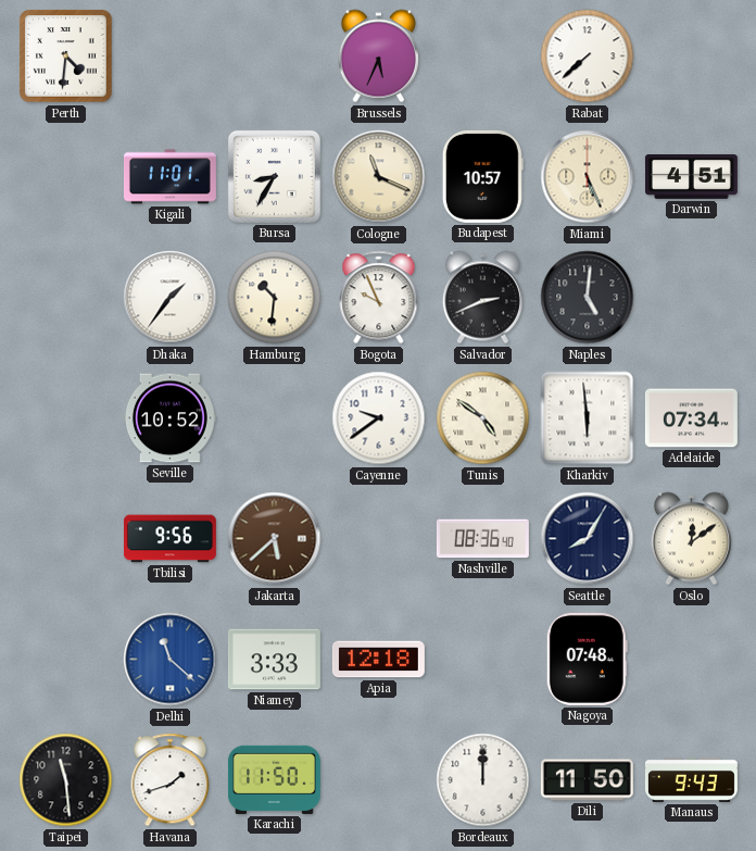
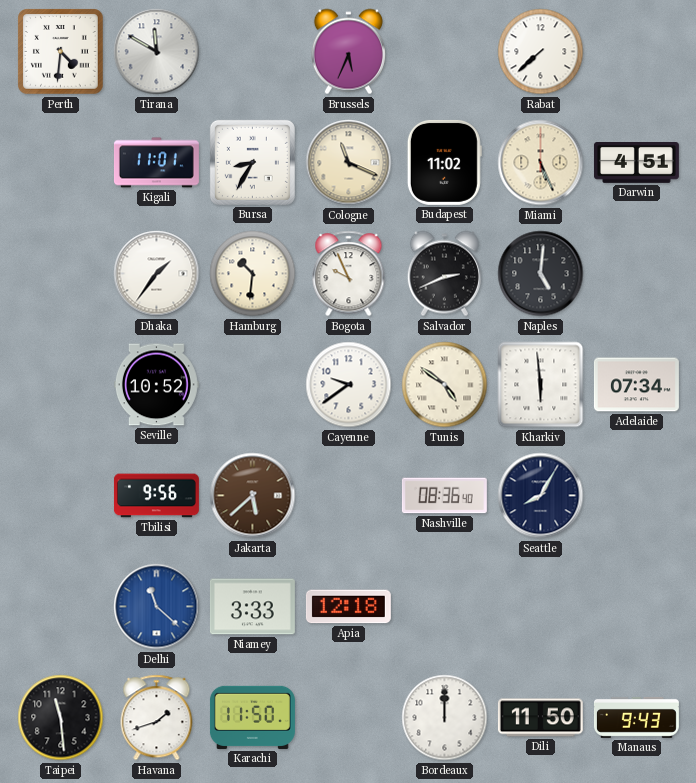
Tirana: none -> 11:50 (157, 52)
Budapest: 10:57 -> 11:02 (444, 162)
Oslo: 12:09 -> none (691, 539)
Nagoya: 07:48 -> none (587, 659)
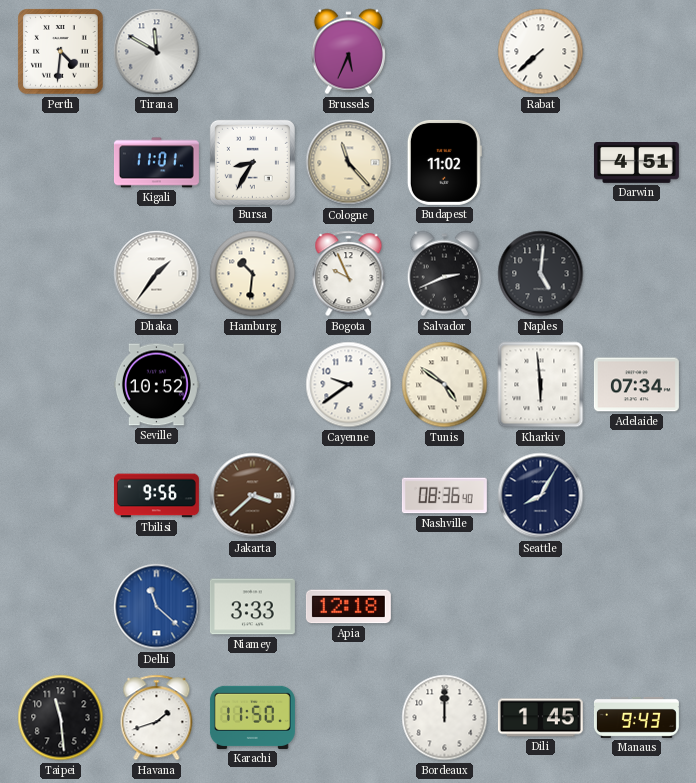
Cologne: 11:19 -> 11:23 (349, 163)
Miami: 5:26 -> none (541, 163)
Jakarta: 5:38 -> 3:38 (253, 496)
Dili: 11:50 -> 1:45 (540, 718)
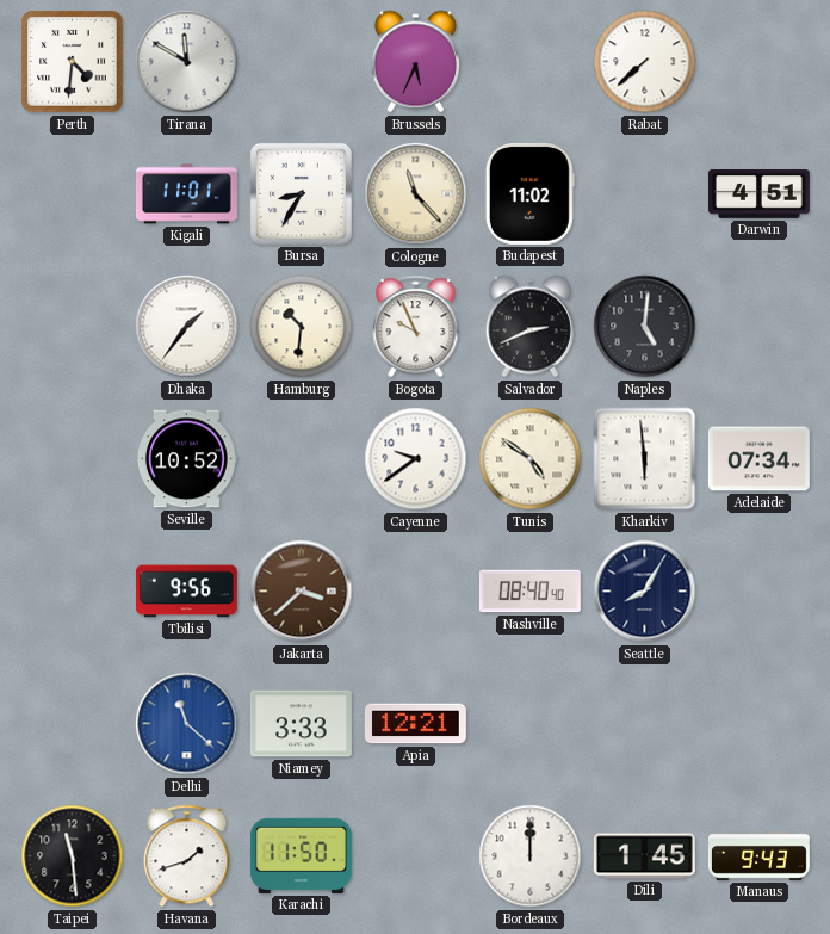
Nashville: 08:36 -> 08:40 (529, 592)
Apia: 12:18 -> 12:21 (415, 724)
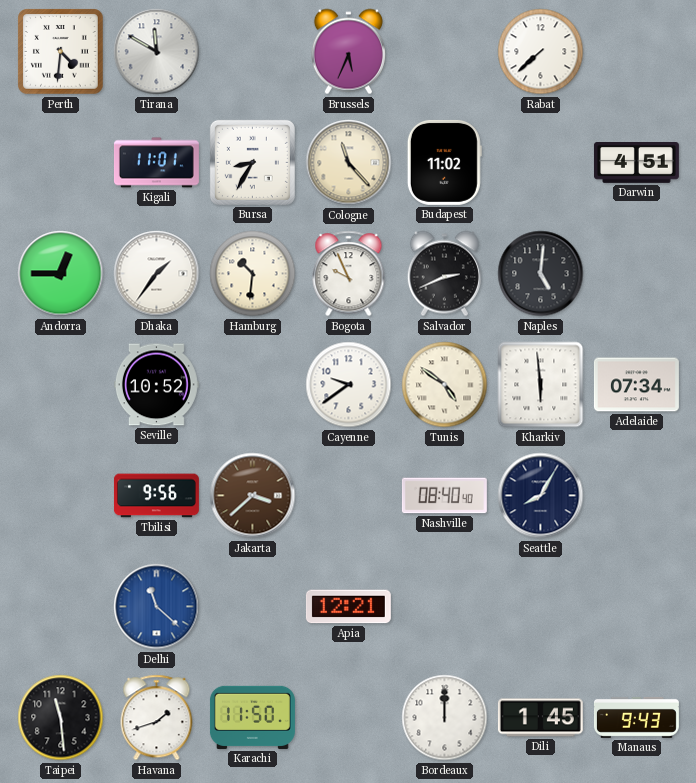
Andorra: none -> 12:45 (61, 274)
Niamey: 3:33 -> none (301, 724)
